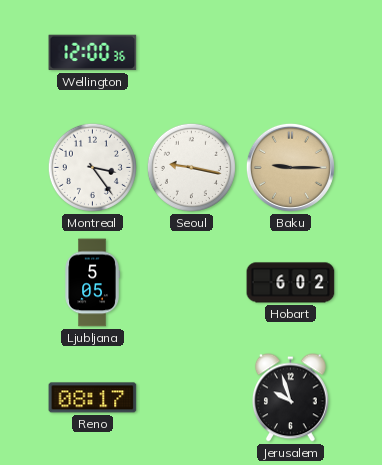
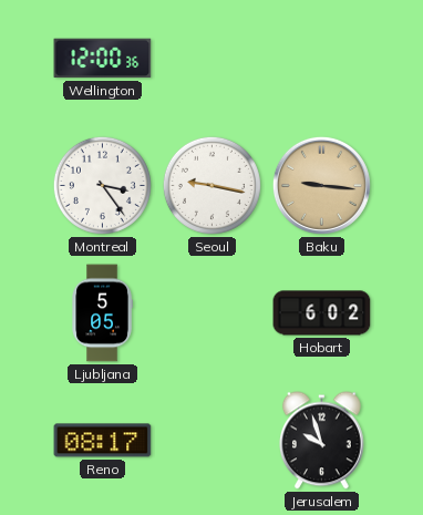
Baku: 9:15 -> 9:16 (321, 185)
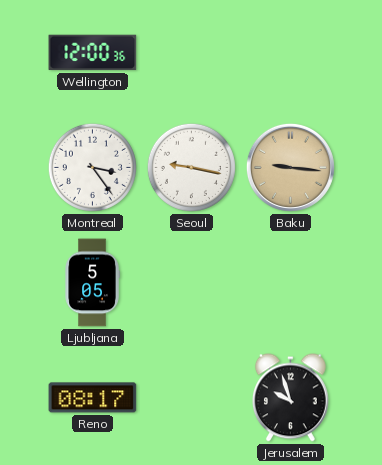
Hobart: 6:02 -> none (322, 313)
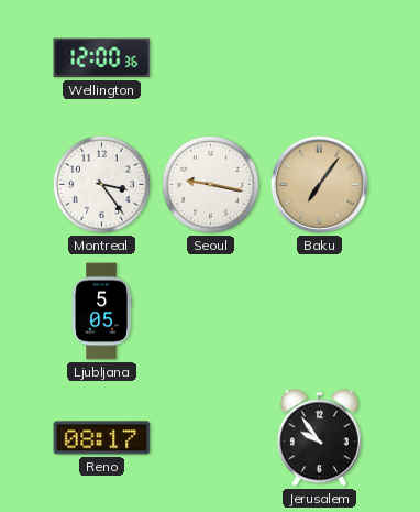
Baku: 9:16 -> 7:06 (319, 184)
Jerusalem: 9:57 -> 9:54 (320, 438)
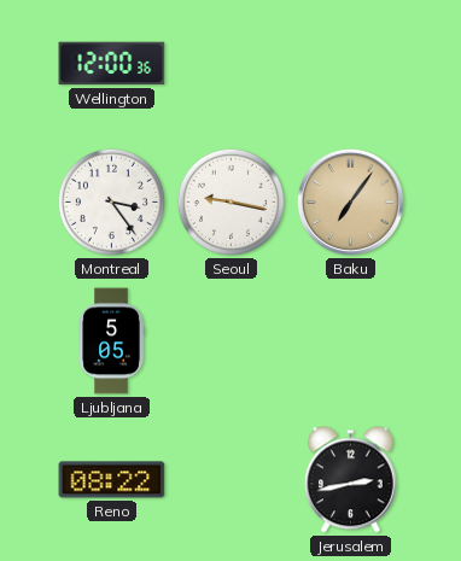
Reno: 08:17 -> 08:22 (112, 480)
Jerusalem: 9:54 -> 2:43 (351, 480)
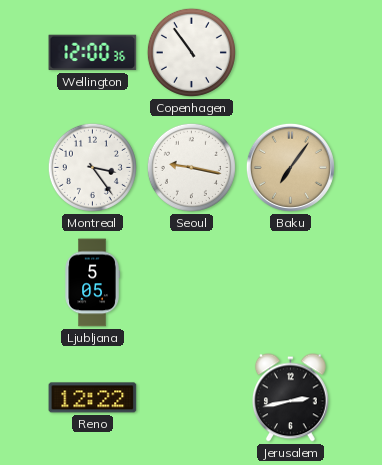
Copenhagen: none -> 10:54 (191, 52)
Reno: 08:22 -> 12:22 (93, 398)
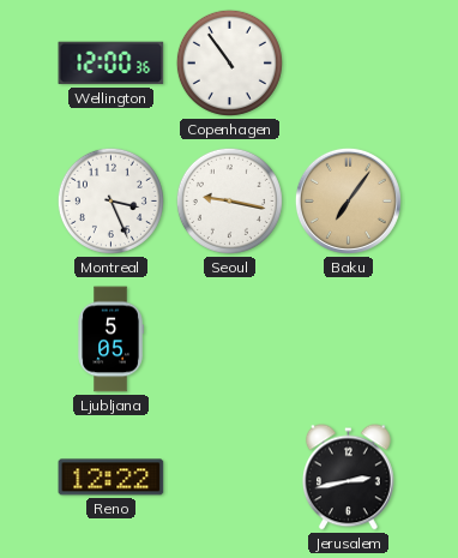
Montreal: 3:24 -> 3:26 (110, 200)
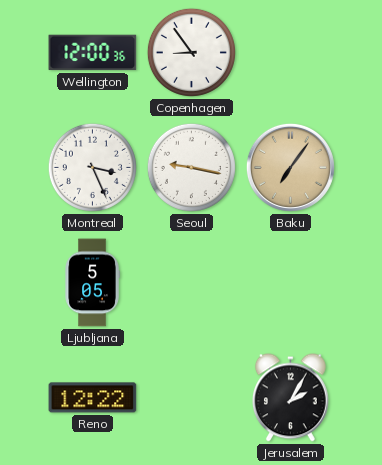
Copenhagen: 10:54 -> 8:54 (191, 52)
Jerusalem: 2:43 -> 2:05 (291, 398)
